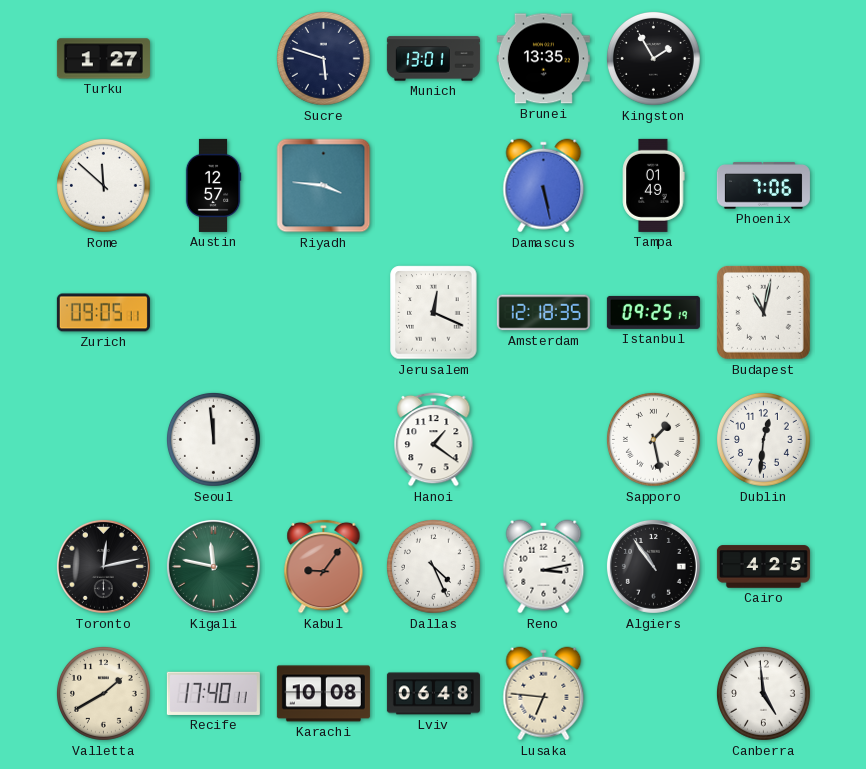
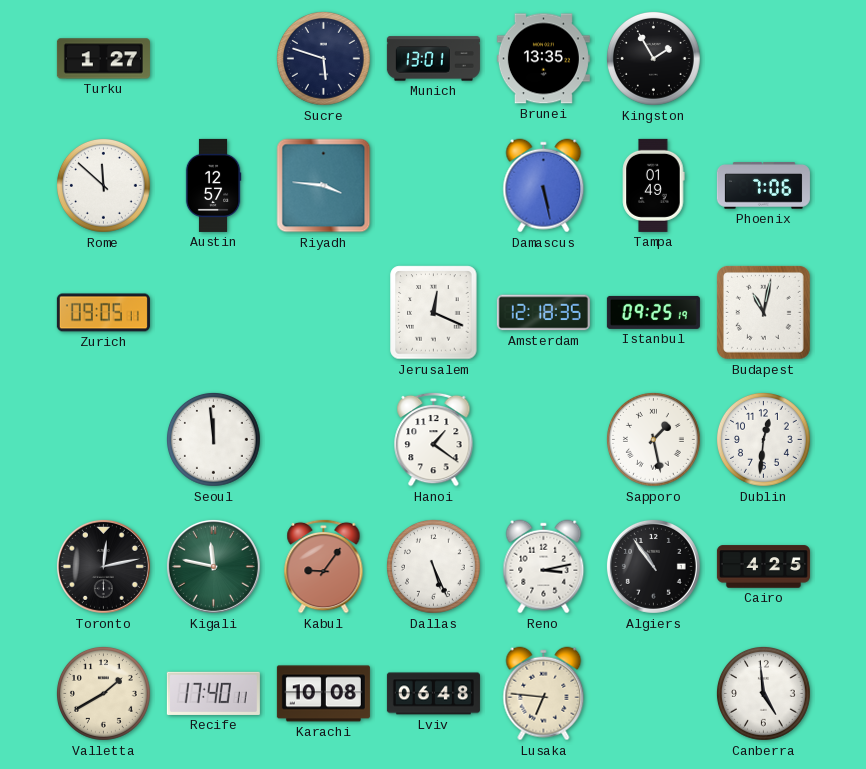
Dallas: 4:26 -> 5:26 (434, 567)
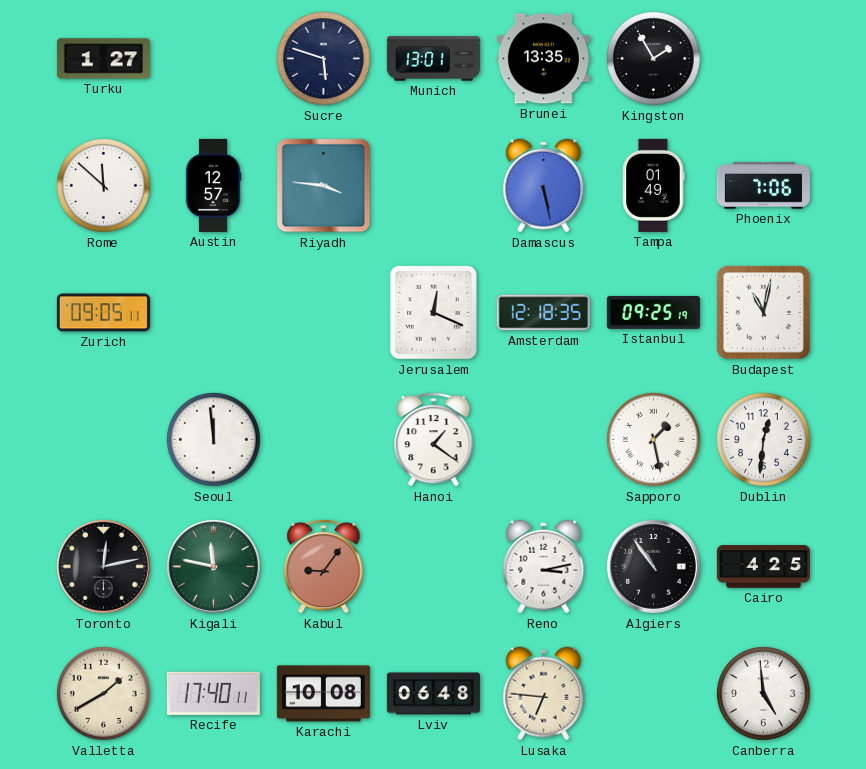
Dallas: 5:26 -> none (434, 567)
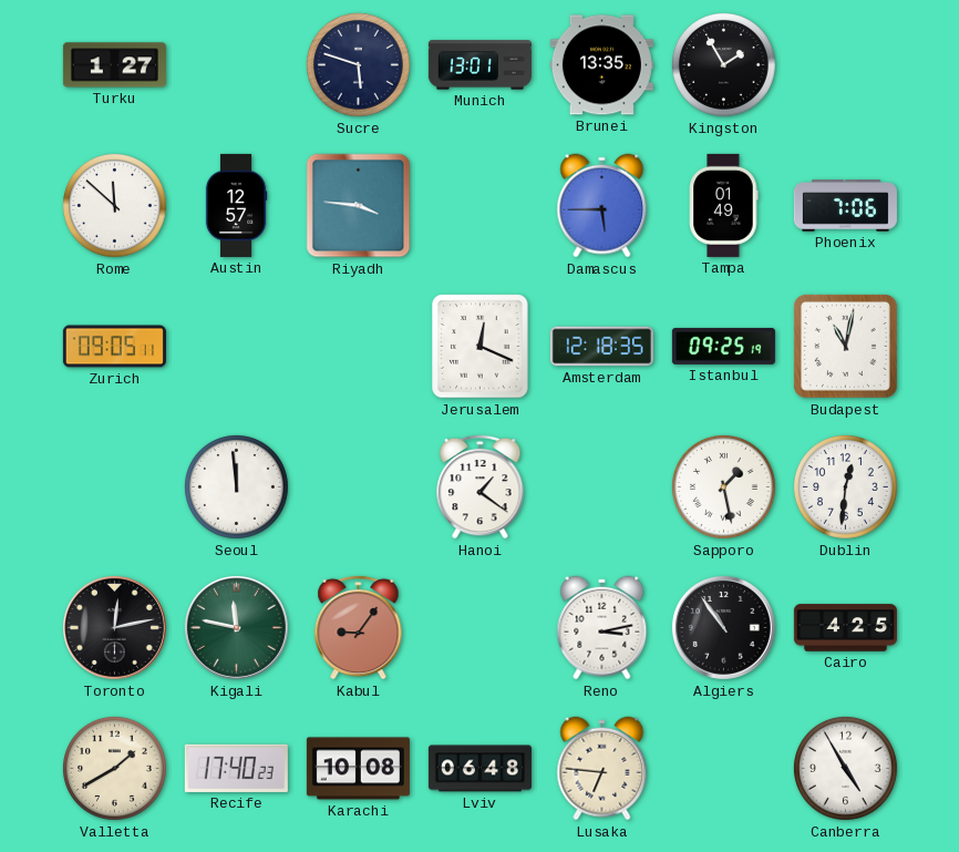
Damascus: 5:28 -> 5:45 (602, 206)
Recife: 17:40:11 -> 17:40:23 (236, 768)
Canberra: 4:59 -> 4:55 (846, 769)
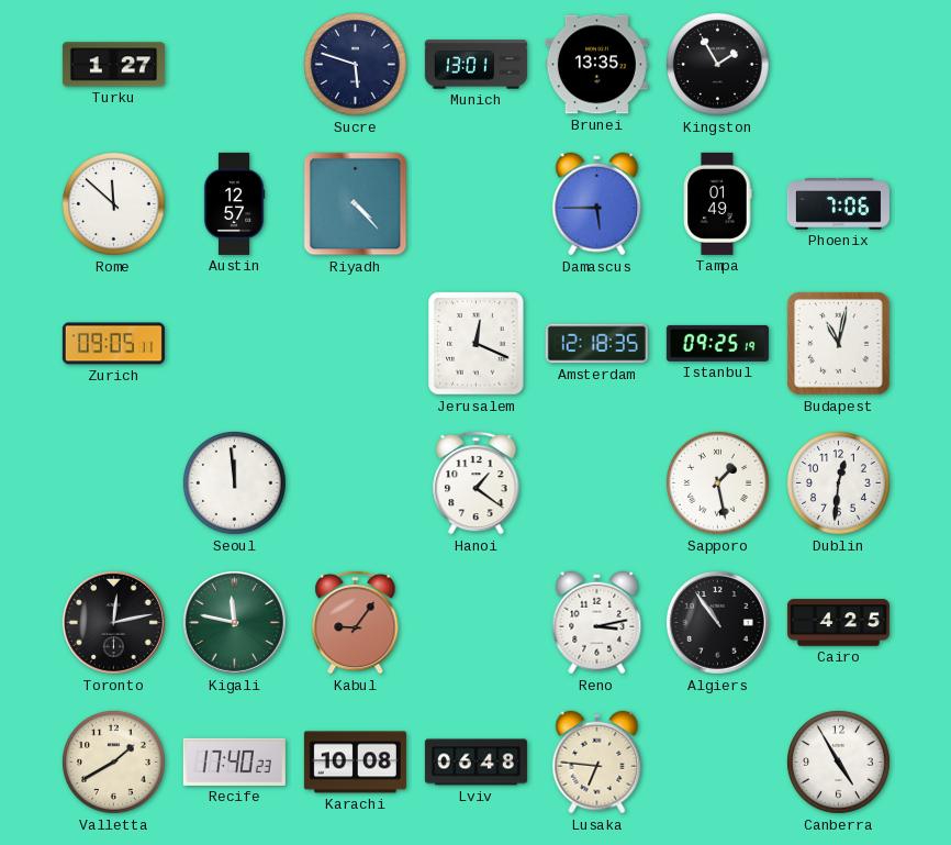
Riyadh: 3:46 -> 4:23 (356, 204)
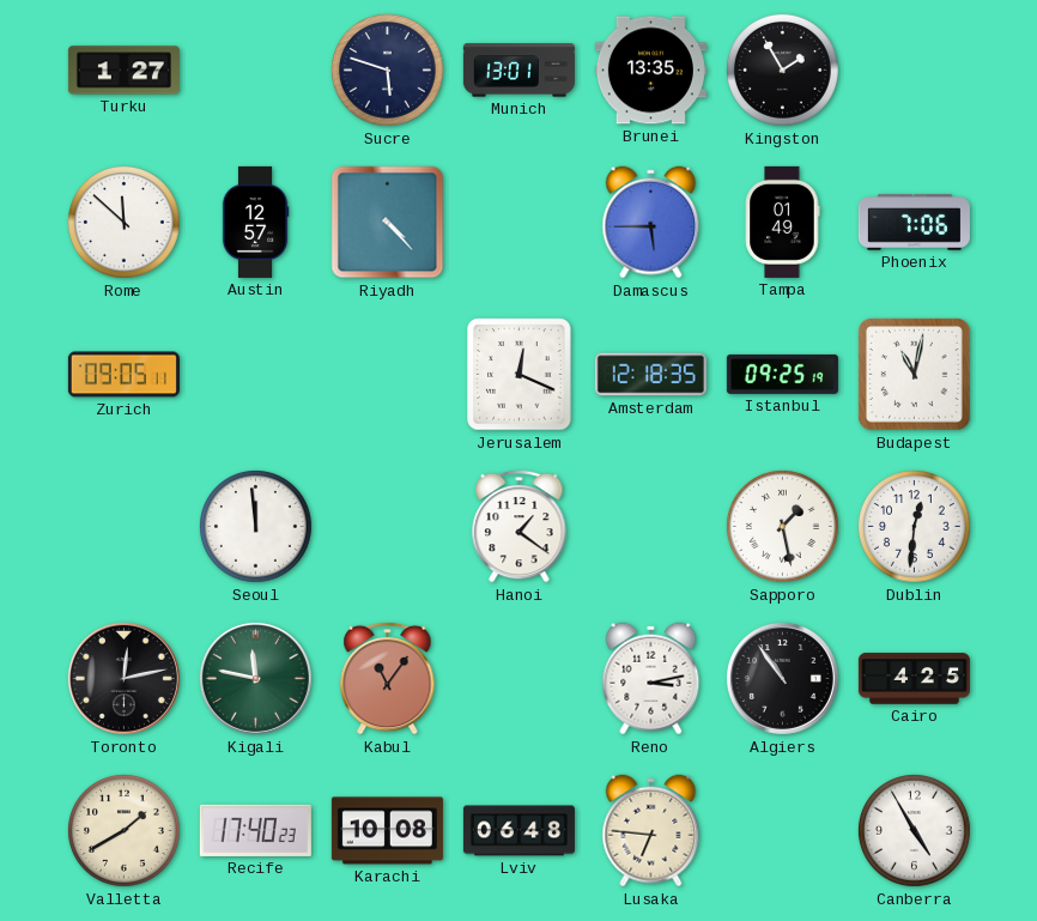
Kabul: 9:06 -> 11:06 (388, 678)
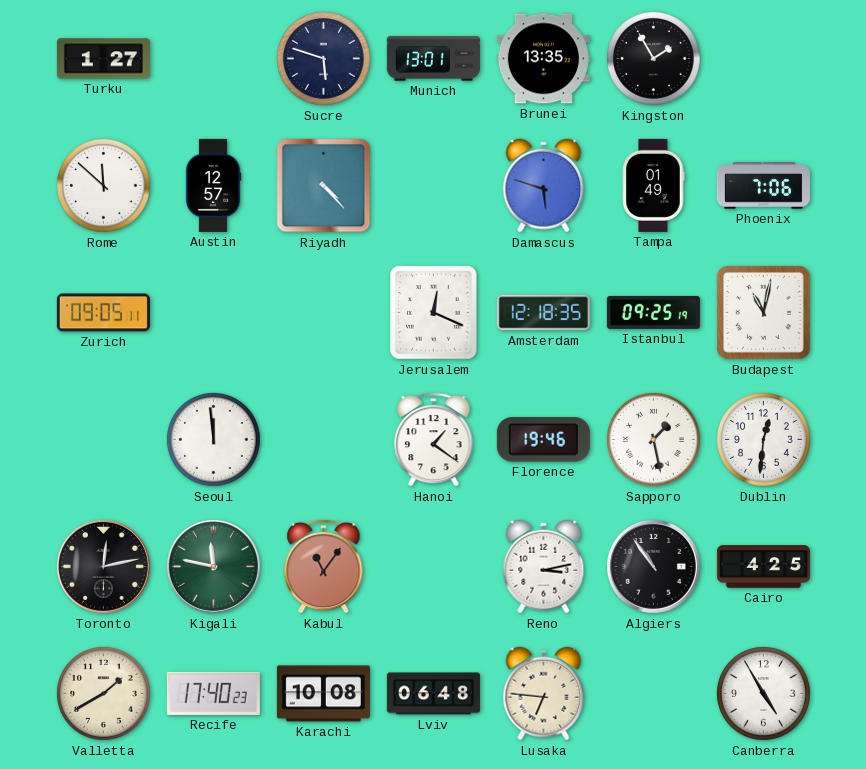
Damascus: 5:45 -> 5:48 (544, 186)
Florence: none -> 19:46 (543, 440)
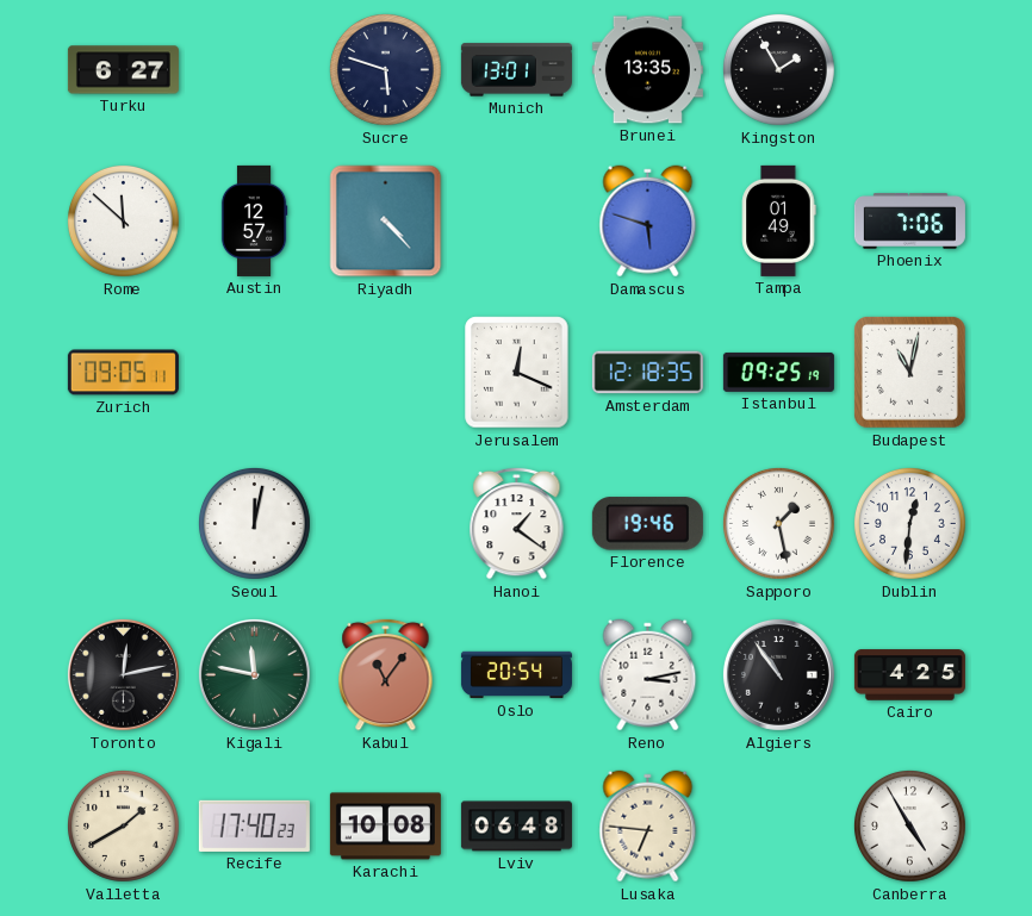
Turku: 1:27 -> 6:27 (123, 70)
Seoul: 11:59 -> 12:02 (255, 524)
Oslo: none -> 20:54 (516, 675)
